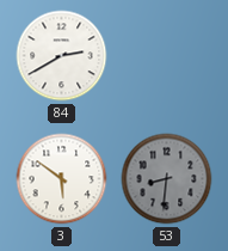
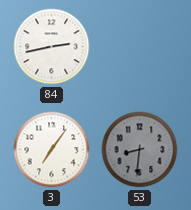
84: 2:40 -> 2:43 (52, 47)
3: 5:51 -> 7:06 (52, 150)
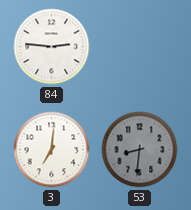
84: 2:43 -> 2:46 (52, 47)
3: 7:06 -> 7:01 (52, 150)
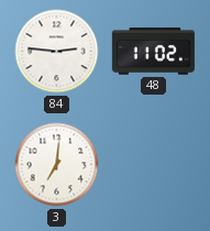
48: none -> 11:02 (153, 52)
53: 8:31 -> none (140, 150)
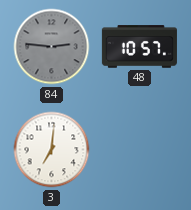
84 dial: white -> grey (52, 47)
48: 11:02 -> 10:57 (139, 47)
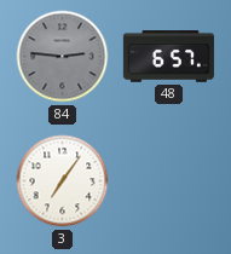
48: 10:57 -> 6:57 (168, 57)
3: 7:01 -> 7:06 (63, 181)
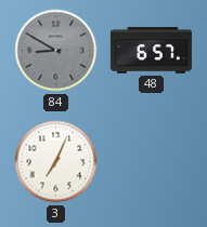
84: 2:46 -> 8:50 (56, 51)
3: 7:06 -> 7:04 (56, 162)
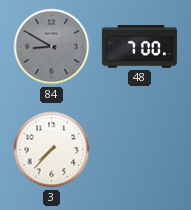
48: 6:57 -> 7:00 (139, 47)
3: 7:04 -> 7:37 (52, 150)
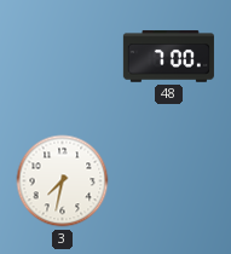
84: 8:50 -> none (52, 47)
3: 7:37 -> 7:32 (63, 181)
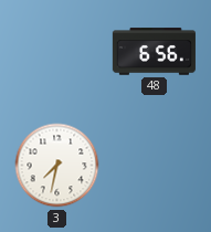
48: 7:00 -> 6:56 (154, 52)
